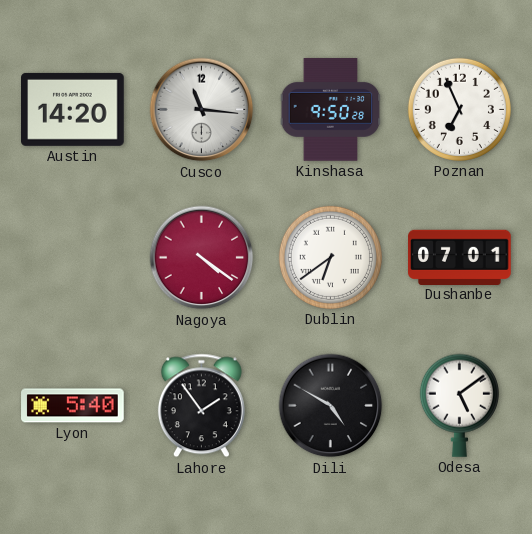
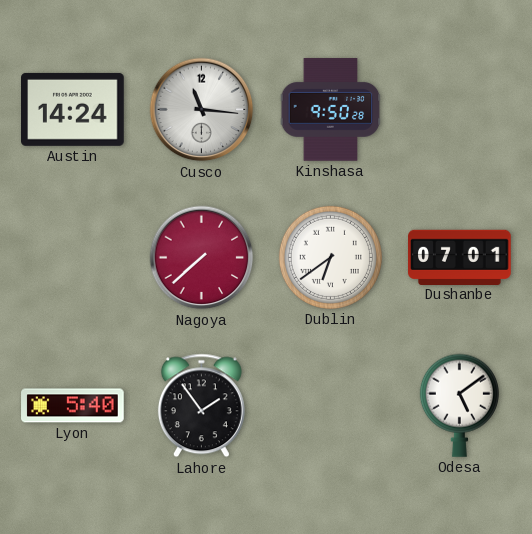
Austin: 14:20 -> 14:24 (73, 109)
Poznan: 6:56 -> none (459, 109)
Nagoya: 4:21 -> 7:38 (202, 258)
Dili: 4:50 -> none (331, 406)
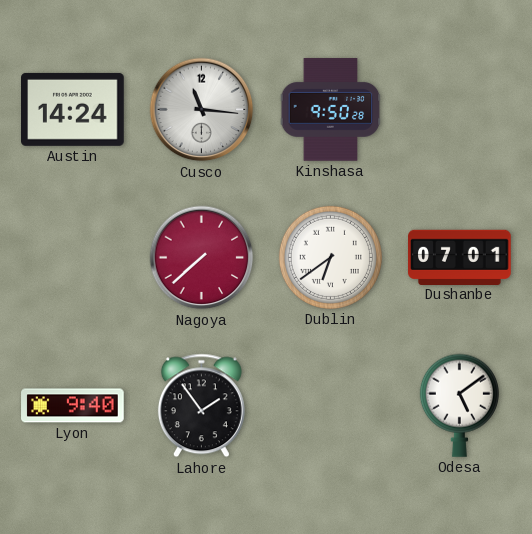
Lyon: 5:40 -> 9:40 (73, 406)
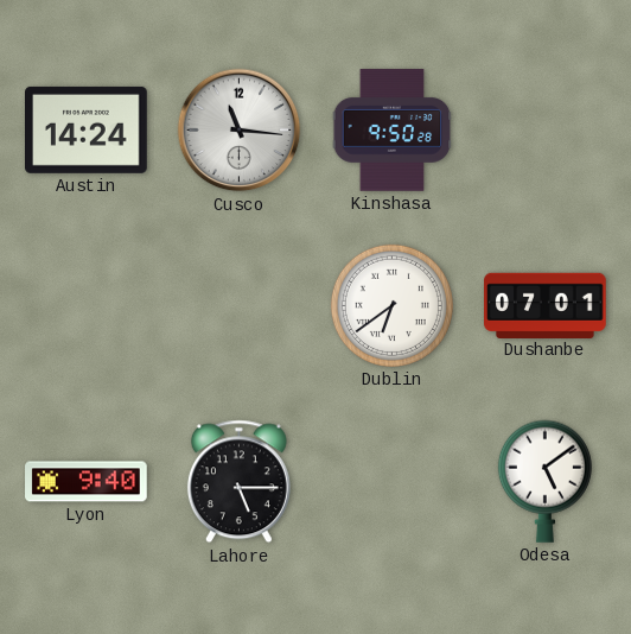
Nagoya: 7:38 -> none (202, 258)
Lahore: 1:54 -> 5:15 (238, 482)
